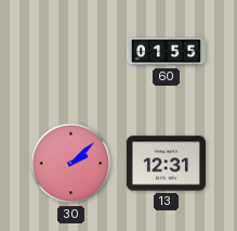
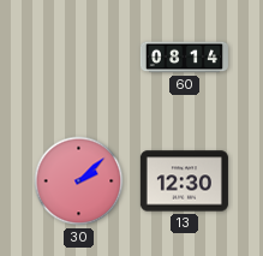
60: 01:55 -> 08:14 (184, 58)
13: 12:31 -> 12:30 (184, 181)
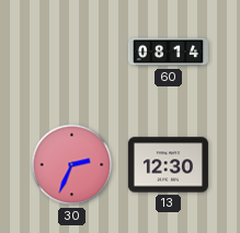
30: 2:08 -> 2:34 (72, 165)
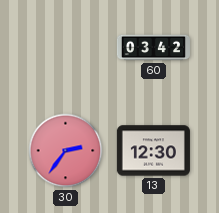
60: 08:14 -> 03:42 (153, 48)
30: 2:34 -> 2:36 (66, 151)
